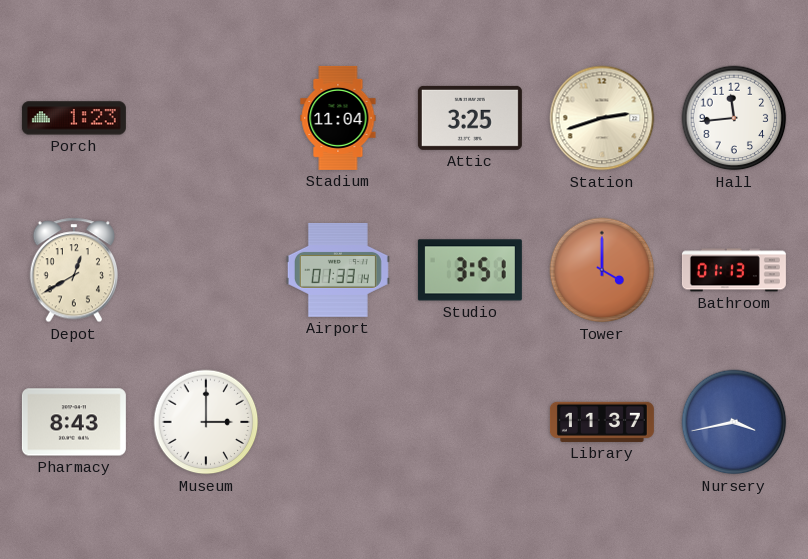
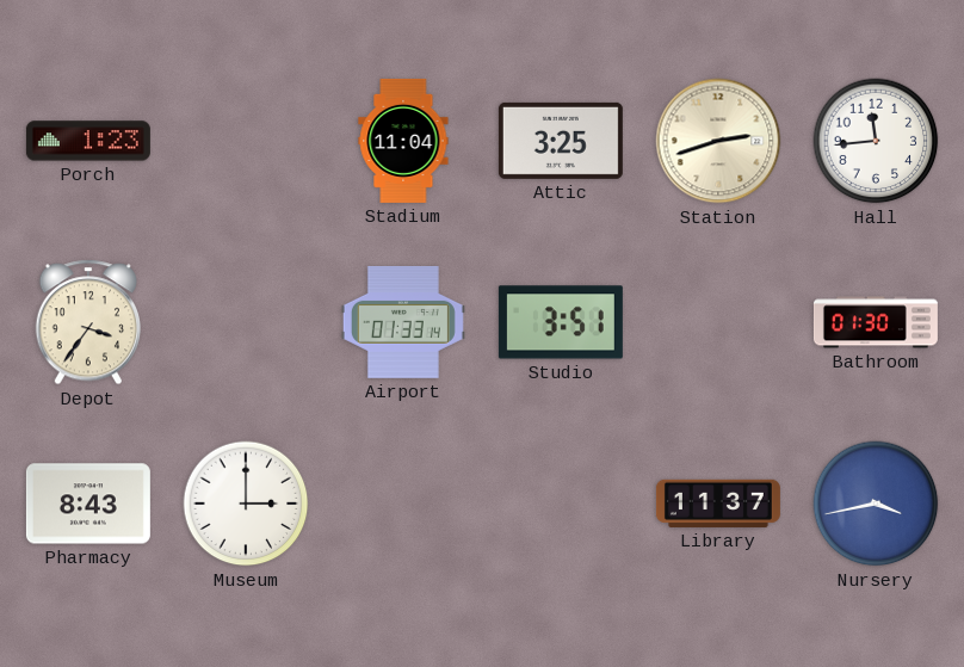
Depot: 12:40 -> 3:36 (87, 322)
Tower: 4:00 -> none (602, 270)
Bathroom: 01:13 -> 01:30 (876, 322)
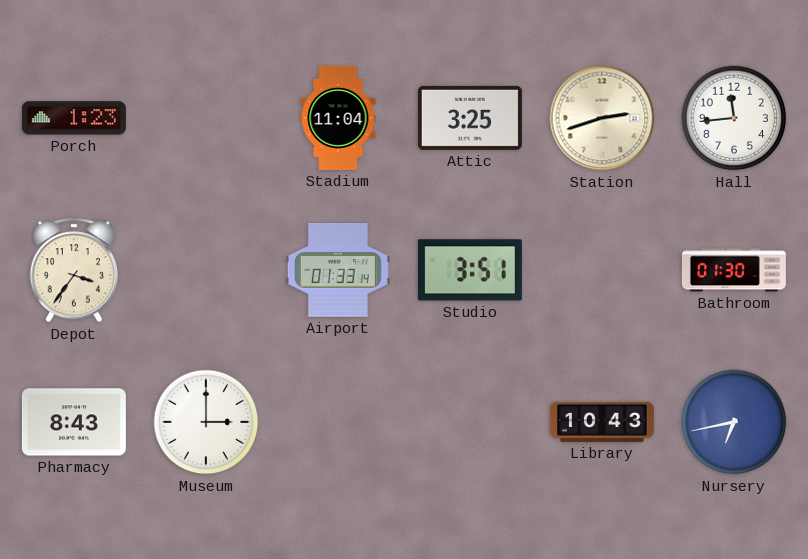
Library: 11:37 -> 10:43 (602, 422)
Nursery: 3:43 -> 6:43 (734, 422)
